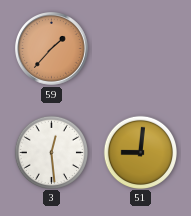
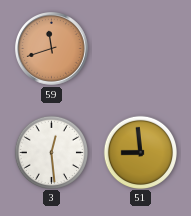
59: 1:37 -> 11:42 (52, 49)
51: 9:01 -> 8:59 (140, 152)
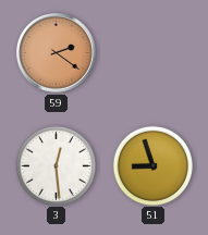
59: 11:42 -> 2:21 (57, 53)
51: 8:59 -> 8:57 (152, 165)
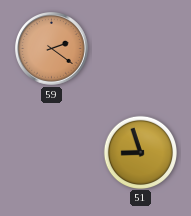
3: 12:29 -> none (56, 165)
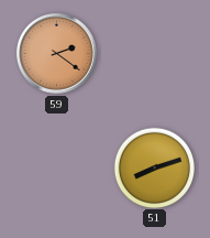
51: 8:57 -> 8:12 (154, 167)
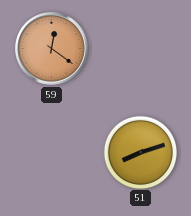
59: 2:21 -> 12:21 (52, 49)
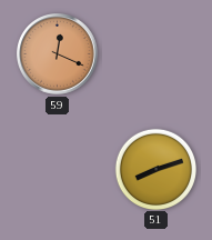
59: 12:21 -> 12:19 (58, 54)
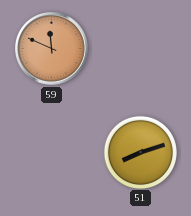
59: 12:19 -> 11:49 (52, 49)
